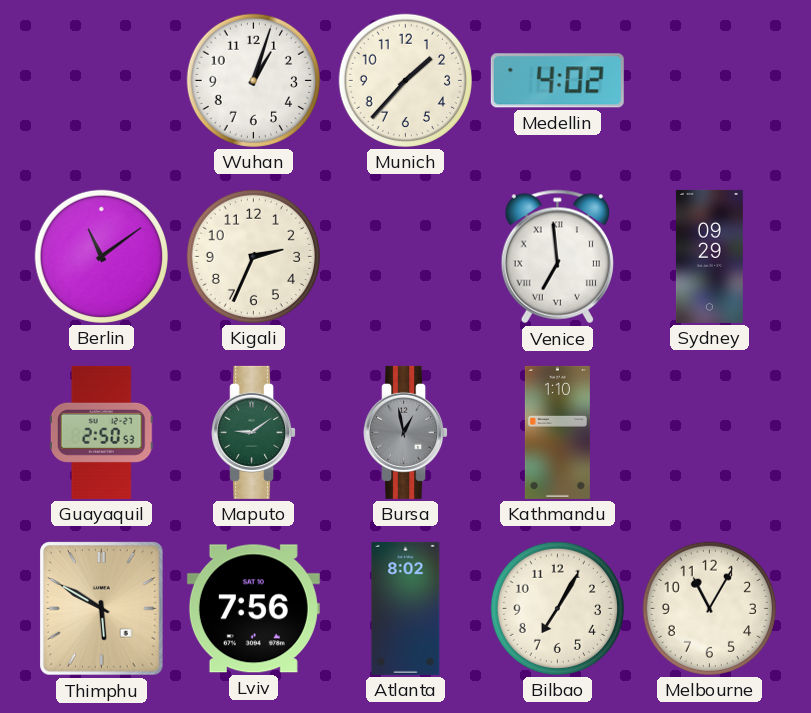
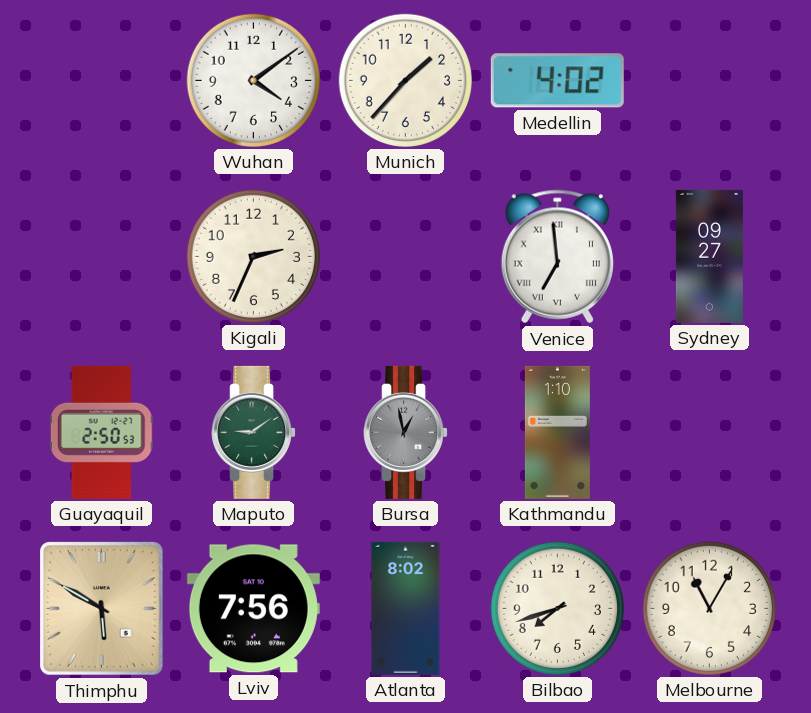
Wuhan: 1:03 -> 4:09 (253, 80)
Berlin: 11:09 -> none (101, 256)
Sydney: 09:29 -> 09:27 (709, 256)
Bilbao: 7:05 -> 7:42 (557, 608)
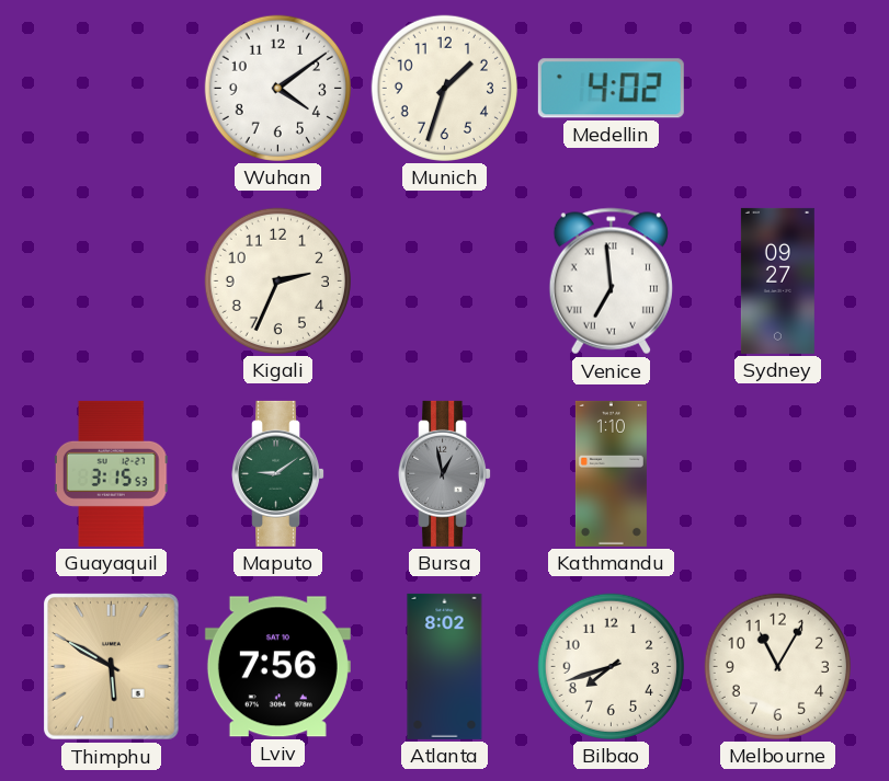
Munich: 1:37 -> 1:33 (444, 88)
Guayaquil: 2:50 -> 3:15 (111, 473)
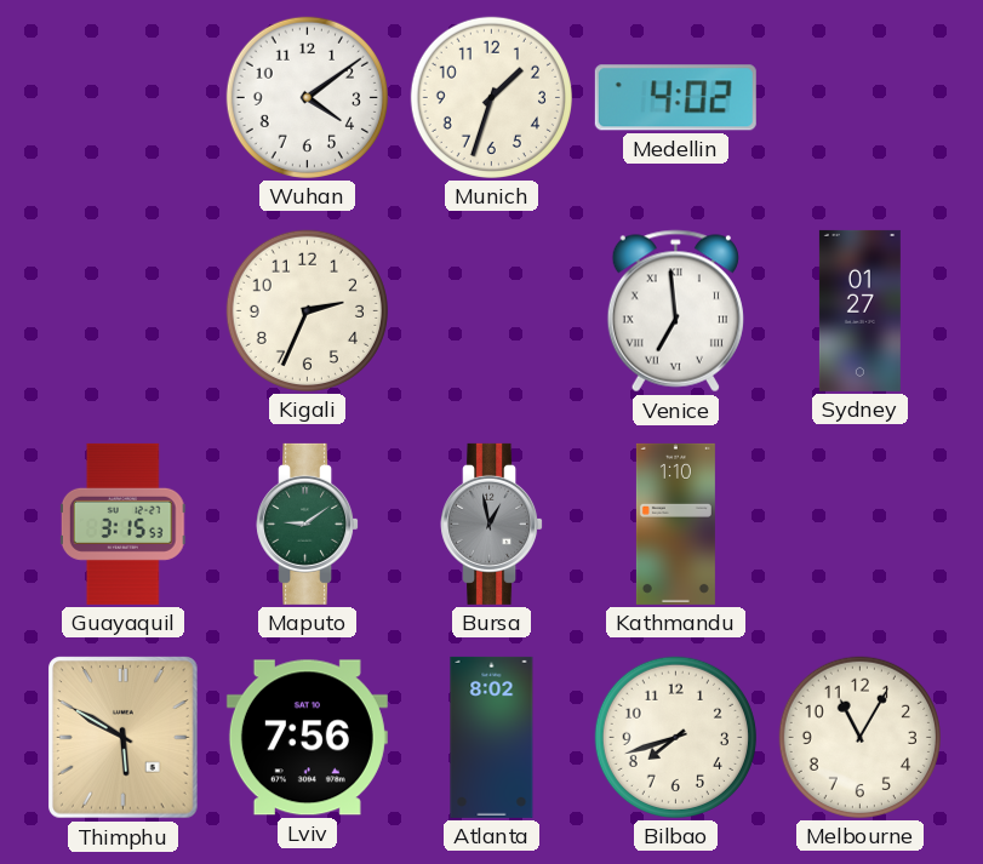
Sydney: 09:27 -> 01:27 (859, 310)
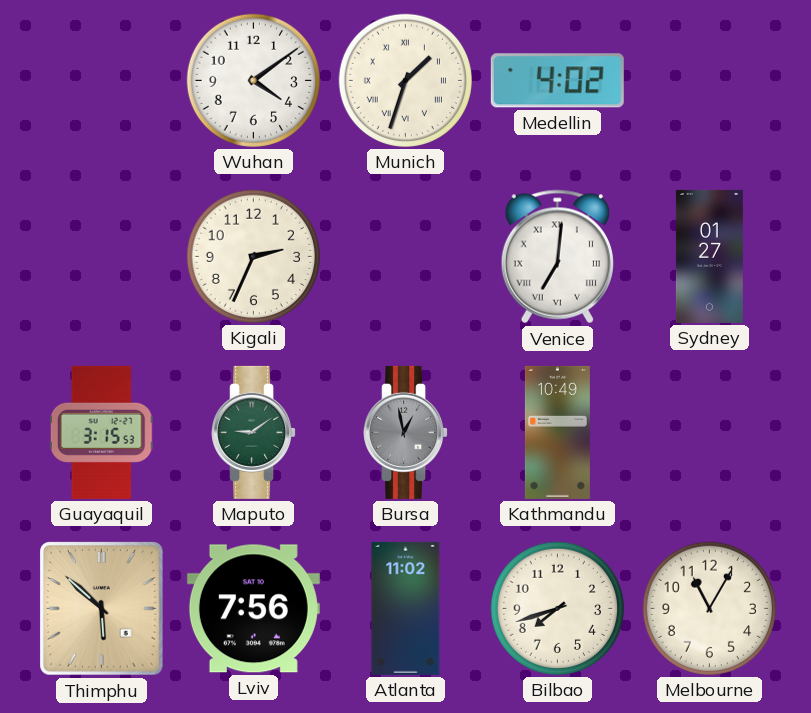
Munich numerals: Arabic -> Roman (405, 80)
Venice: 6:59 -> 7:01 (557, 257)
Kathmandu: 1:10 -> 10:49 (557, 432)
Thimphu: 5:50 -> 5:52 (102, 609)
Atlanta: 8:02 -> 11:02 (406, 608)
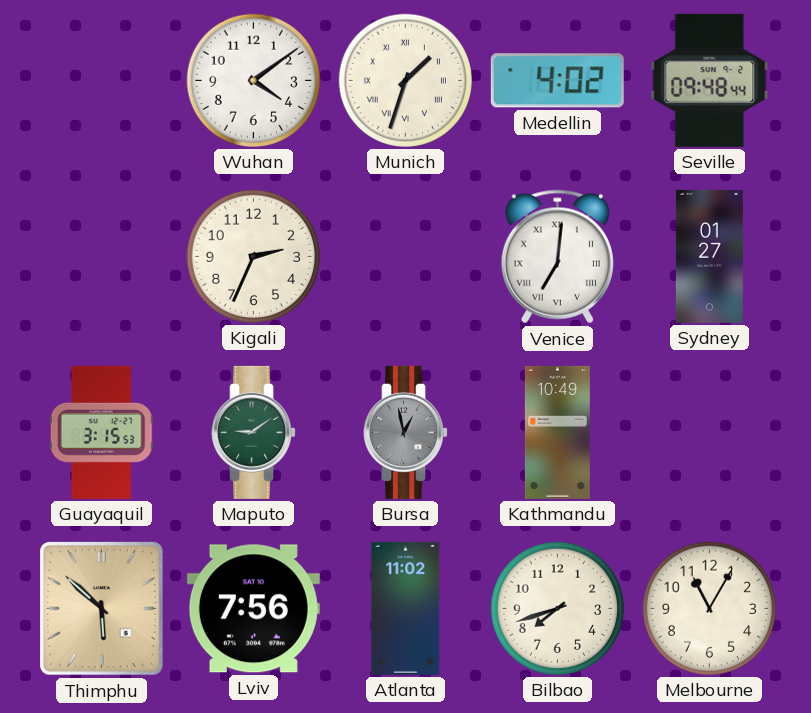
Seville: none -> 09:48 (710, 80)
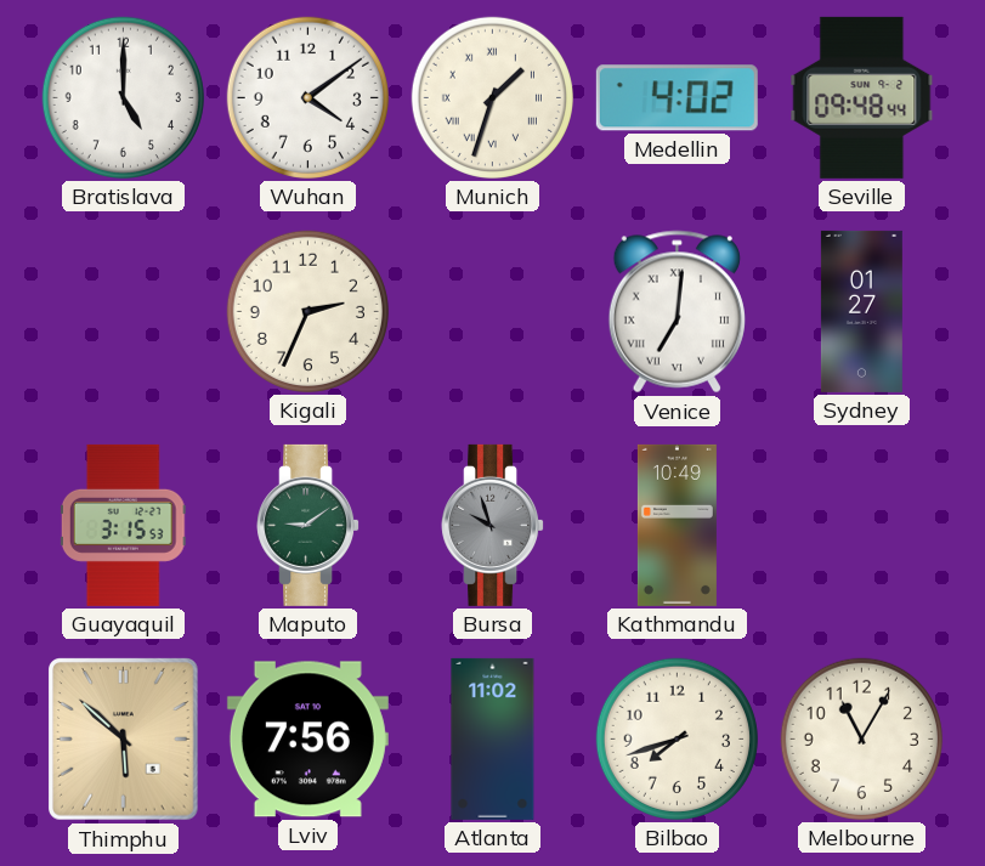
Bratislava: none -> 5:00 (123, 97)
Bursa: 12:58 -> 9:57 (493, 525)
